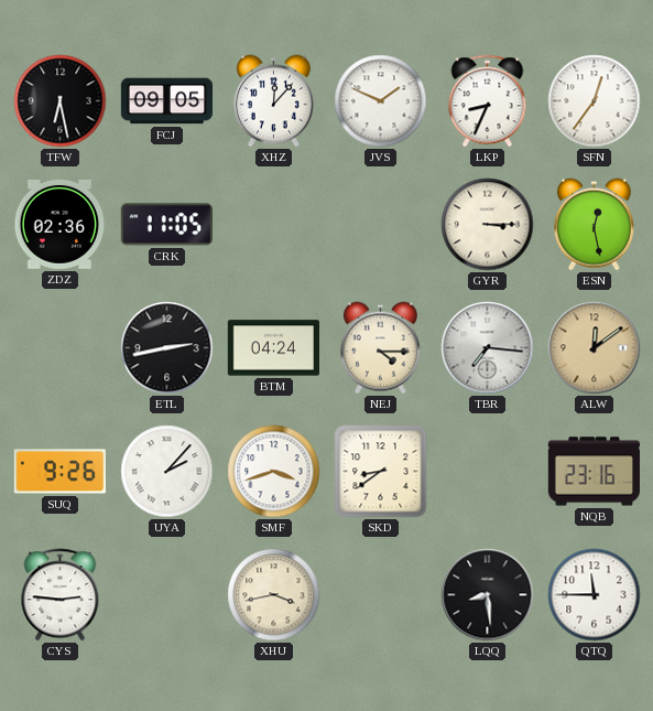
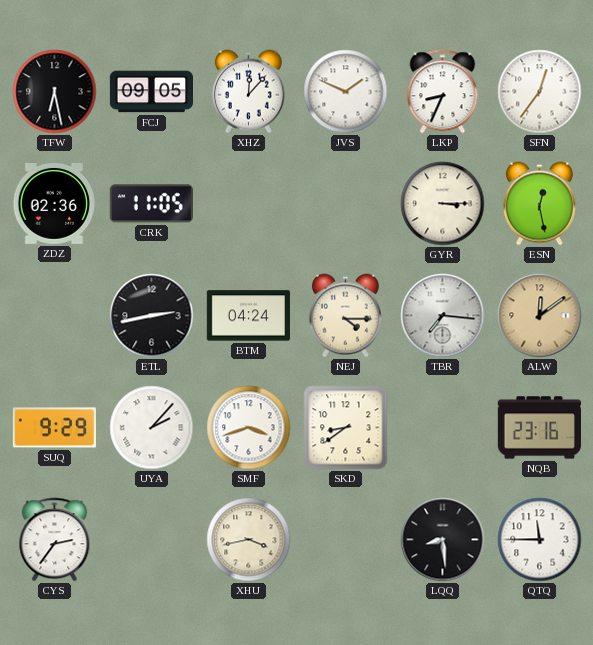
SUQ: 9:26 -> 9:29 (54, 428)
CYS: 2:46 -> 2:36 (55, 540)
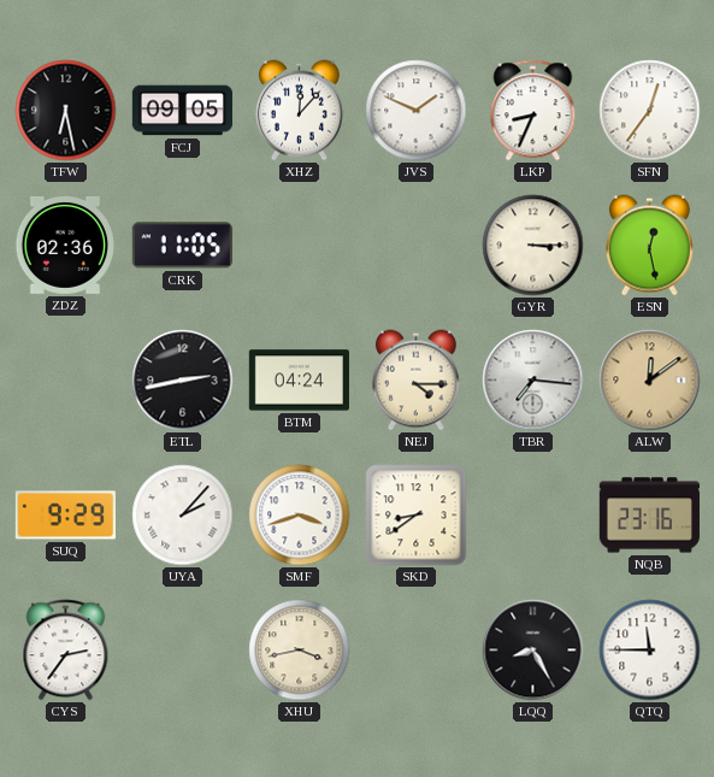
LQQ: 8:29 -> 8:25 (533, 651)
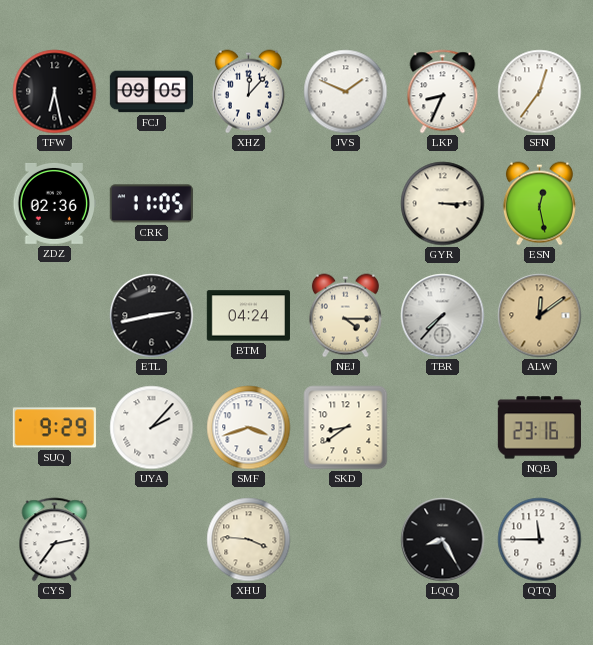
TBR: 7:16 -> 7:37 (443, 316)
XHU: 3:43 -> 3:46 (249, 540)
